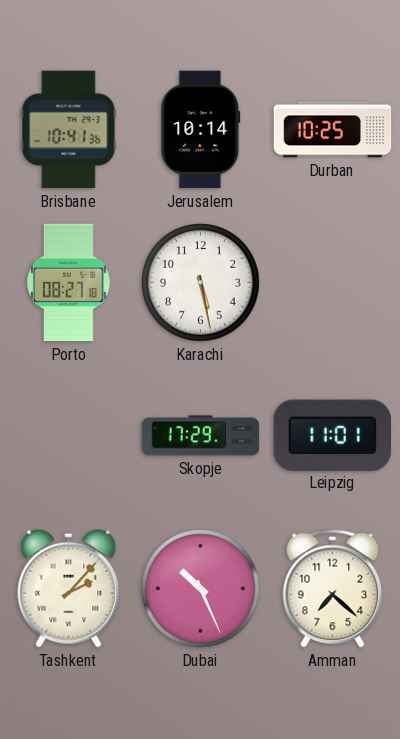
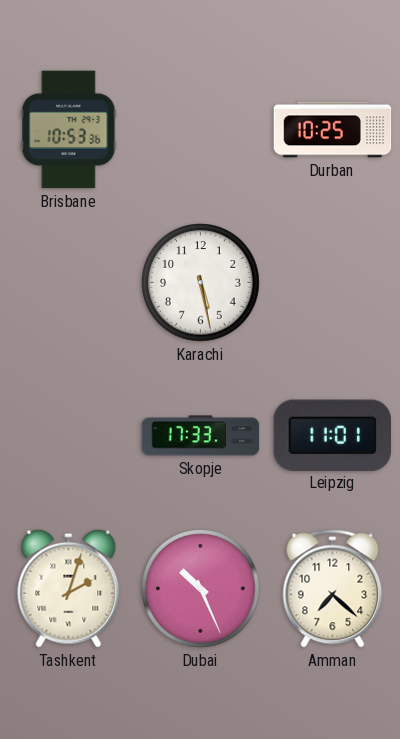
Brisbane: 10:41 -> 10:53 (69, 130)
Jerusalem: 10:14 -> none (201, 130)
Porto: 08:27 -> none (69, 283)
Skopje: 17:29 -> 17:33 (201, 436)
Tashkent: 2:07 -> 2:03 (69, 588)
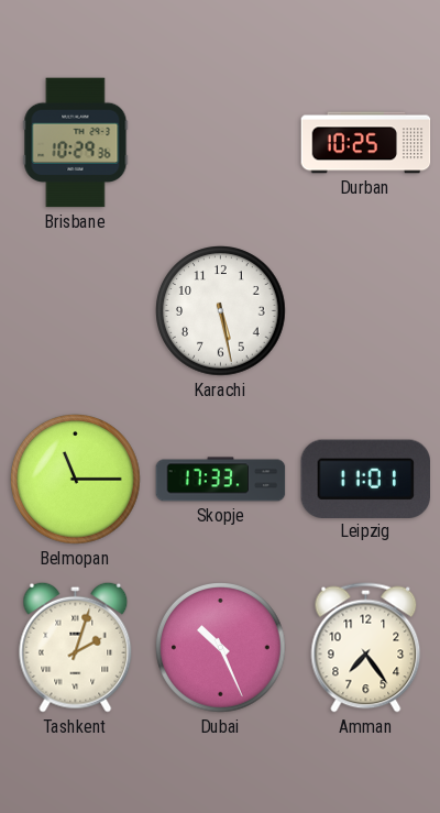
Brisbane: 10:53 -> 10:29 (76, 143)
Belmopan: none -> 11:15 (76, 480)
Amman: 7:22 -> 7:24 (366, 648)
